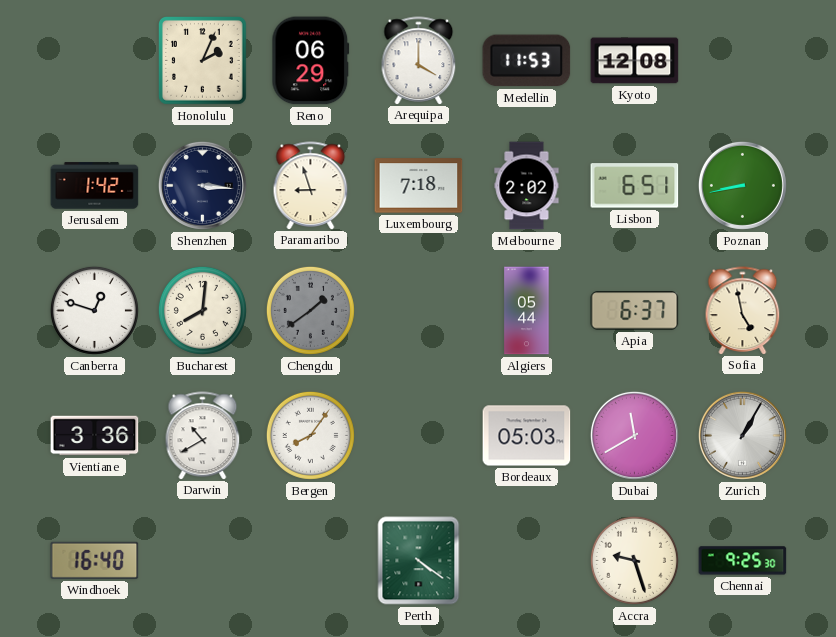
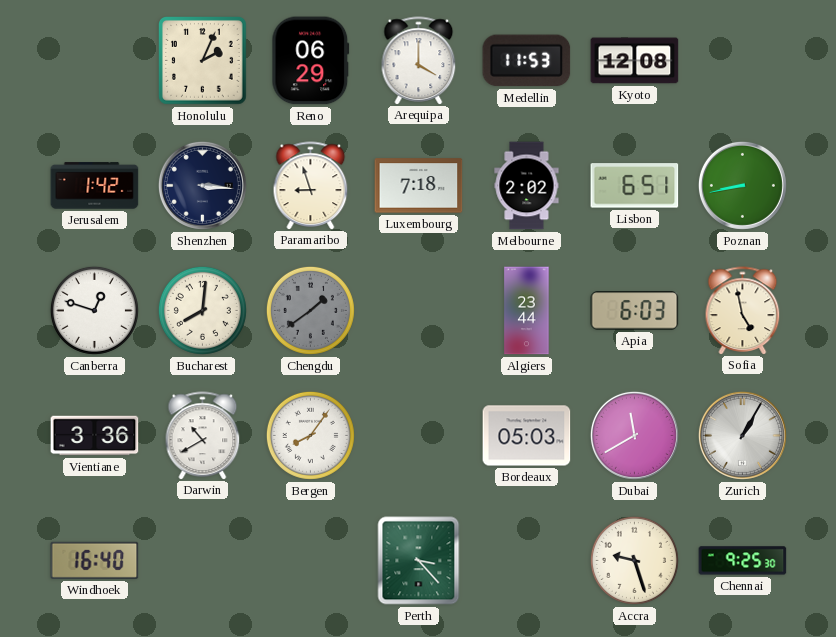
Algiers: 05:44 -> 23:44 (527, 311)
Apia: 6:37 -> 6:03 (635, 311)
Perth: 4:21 -> 3:23 (419, 561)
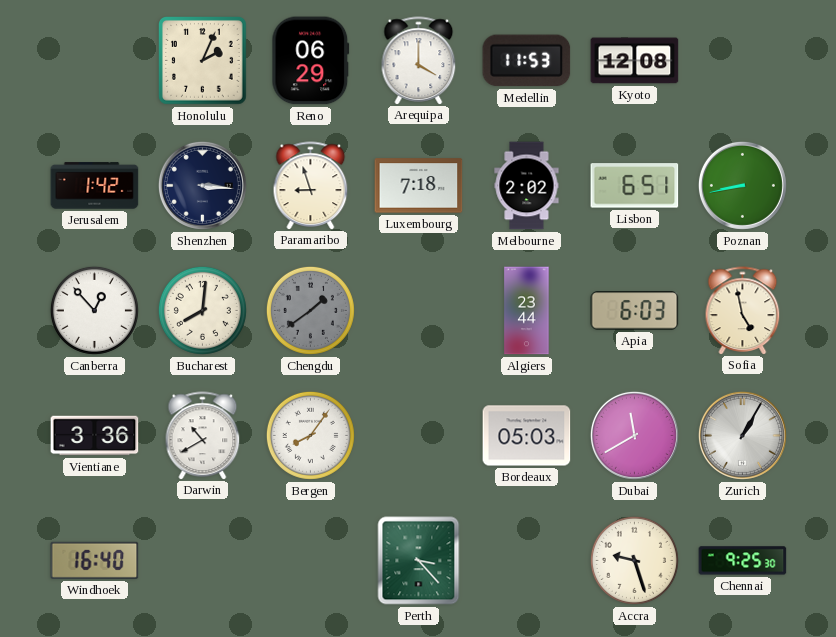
Canberra: 12:48 -> 12:53 (94, 310)
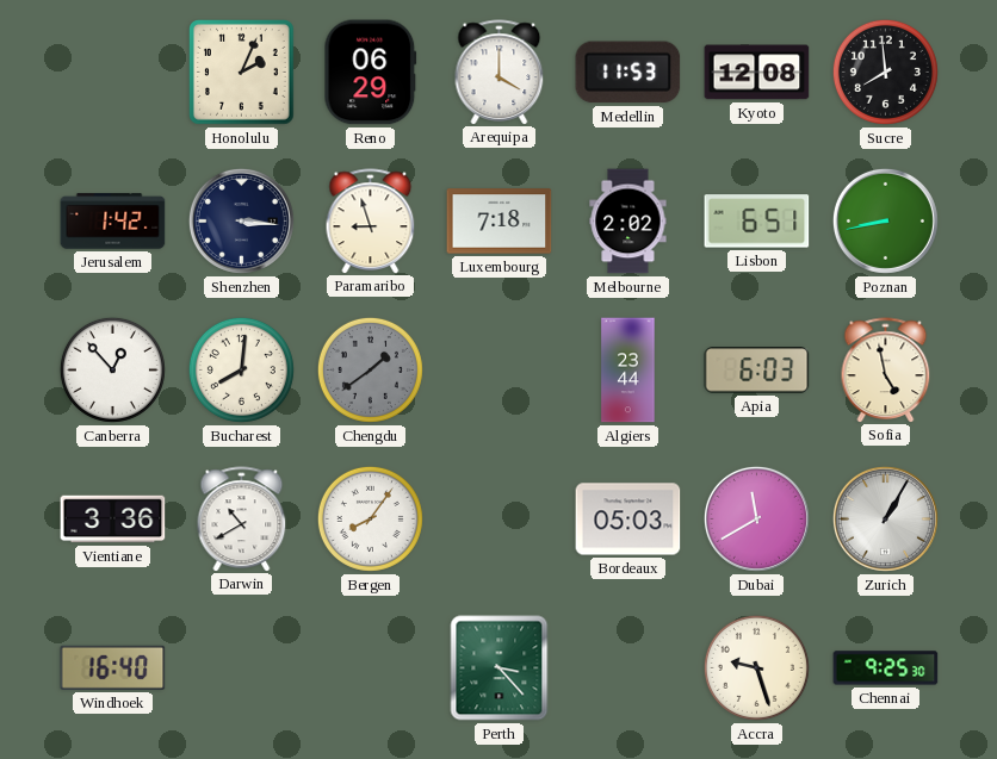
Sucre: none -> 7:59 (885, 71)
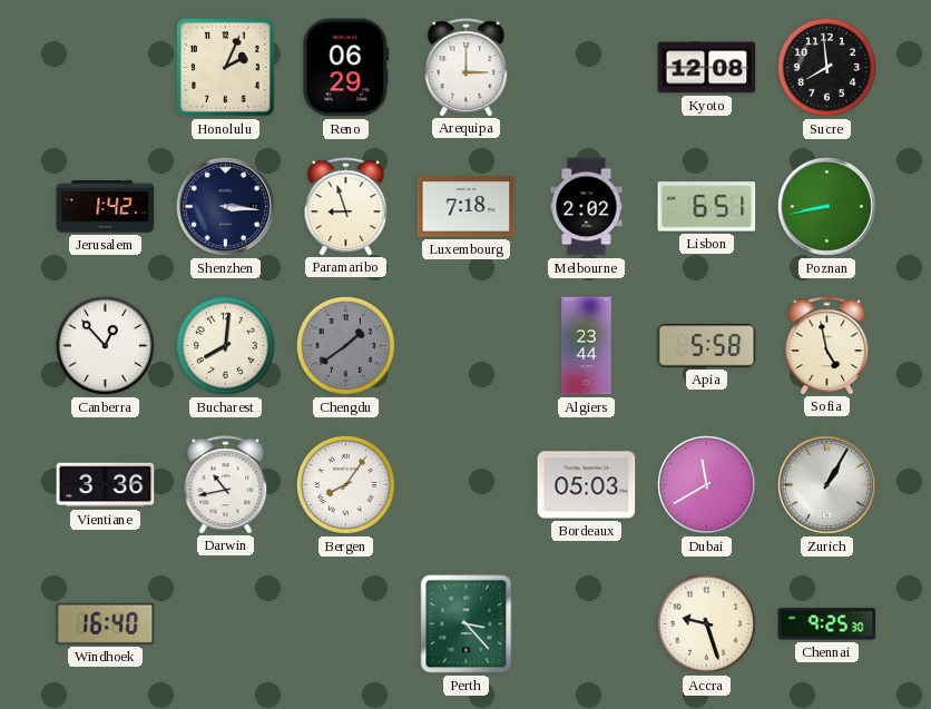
Arequipa: 4:00 -> 3:00 (467, 67)
Medellin: 11:53 -> none (628, 73)
Apia: 6:03 -> 5:58 (707, 346)
Darwin: 10:40 -> 10:43 (226, 484)
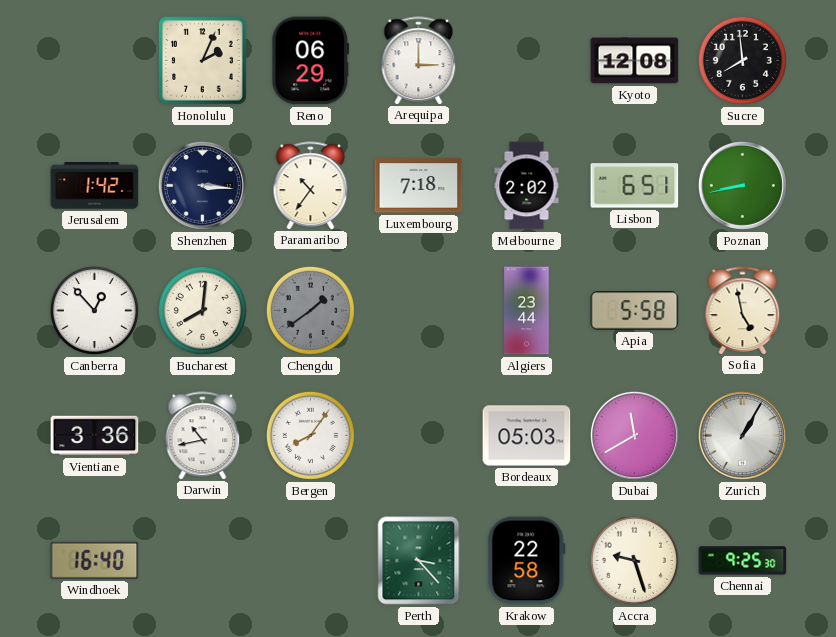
Paramaribo: 8:57 -> 10:36 (311, 185)
Krakow: none -> 22:58 (527, 561)
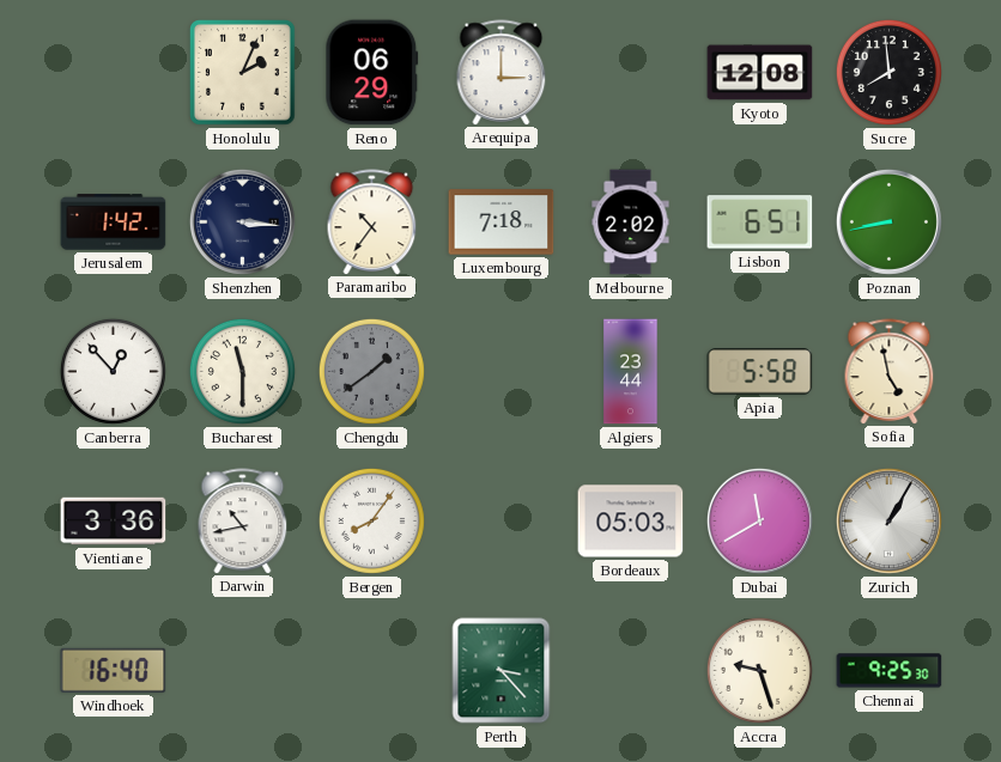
Bucharest: 8:01 -> 11:30 (242, 371)
Krakow: 22:58 -> none (527, 561)
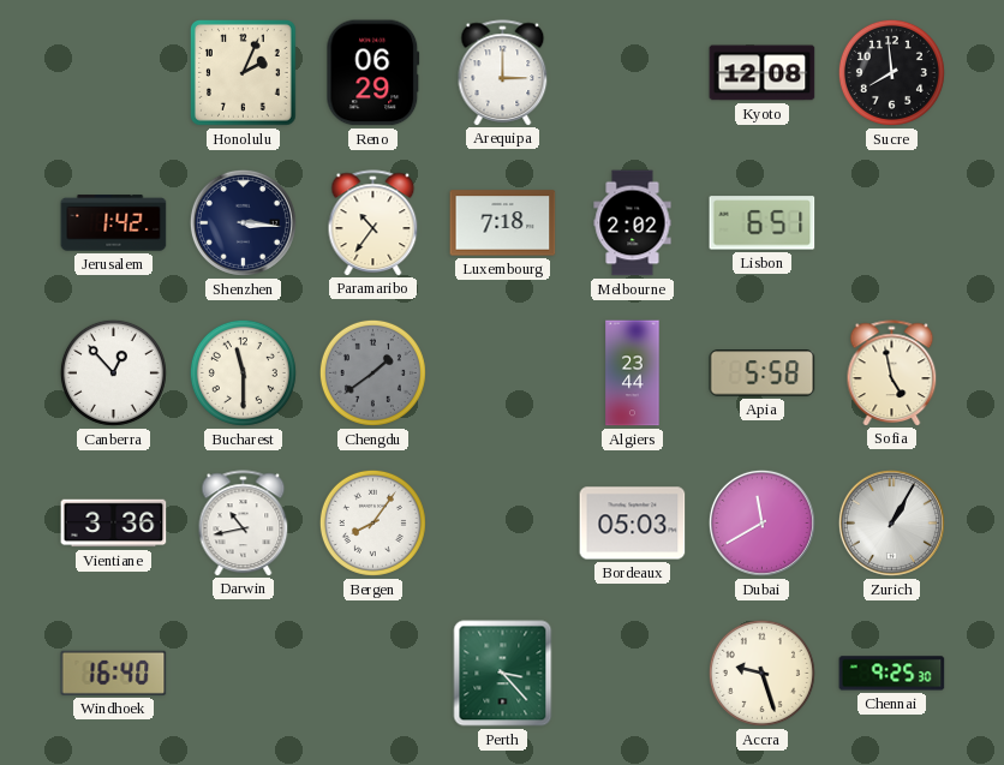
Poznan: 8:43 -> none (888, 221)
